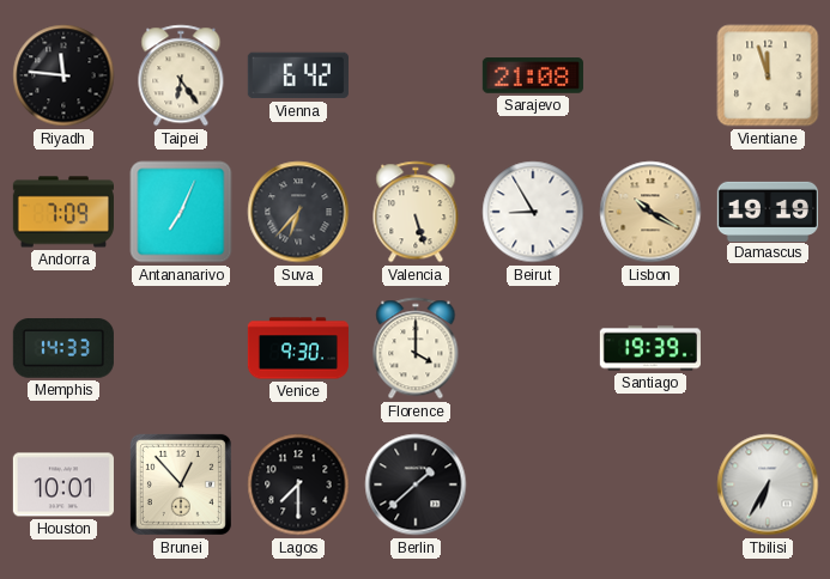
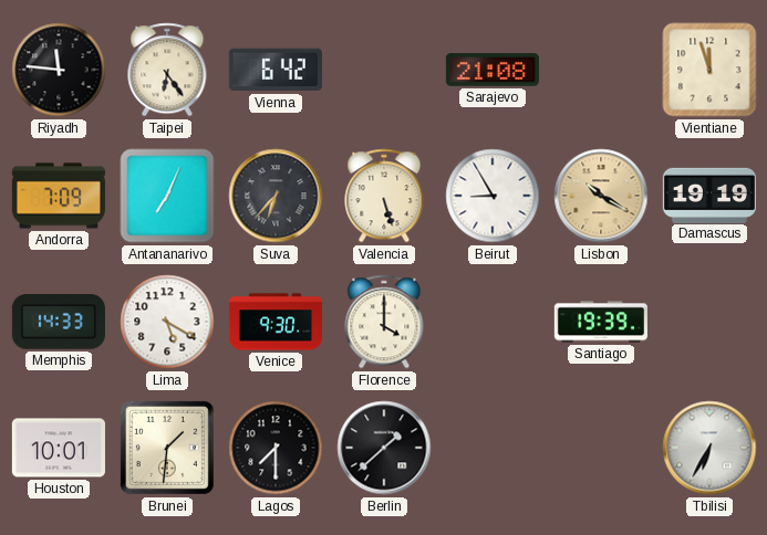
Lima: none -> 5:20 (167, 322)
Brunei: 12:53 -> 1:31 (167, 448)
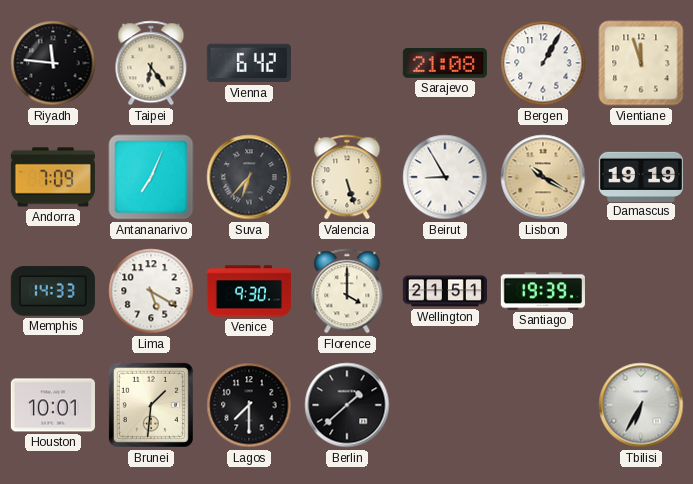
Bergen: none -> 1:05 (543, 63)
Wellington: none -> 21:51 (444, 291)
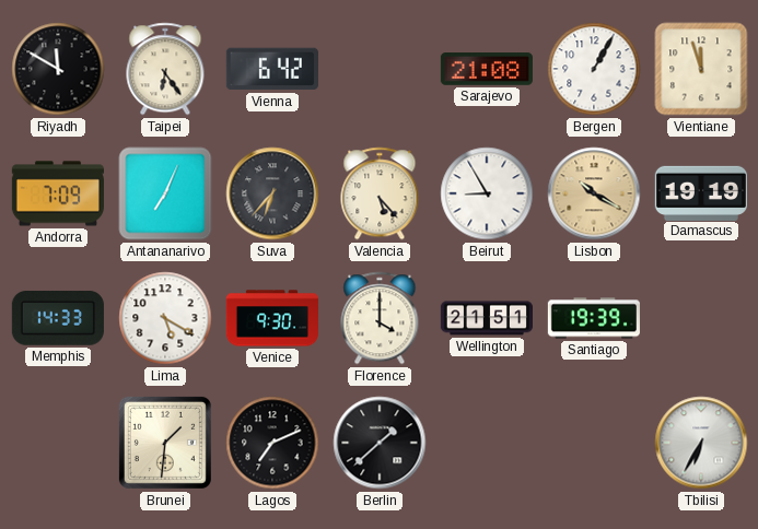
Riyadh: 11:46 -> 11:50 (58, 69)
Valencia: 5:27 -> 5:23 (380, 193)
Houston: 10:01 -> none (53, 405)
Lagos: 7:30 -> 7:11 (272, 443)
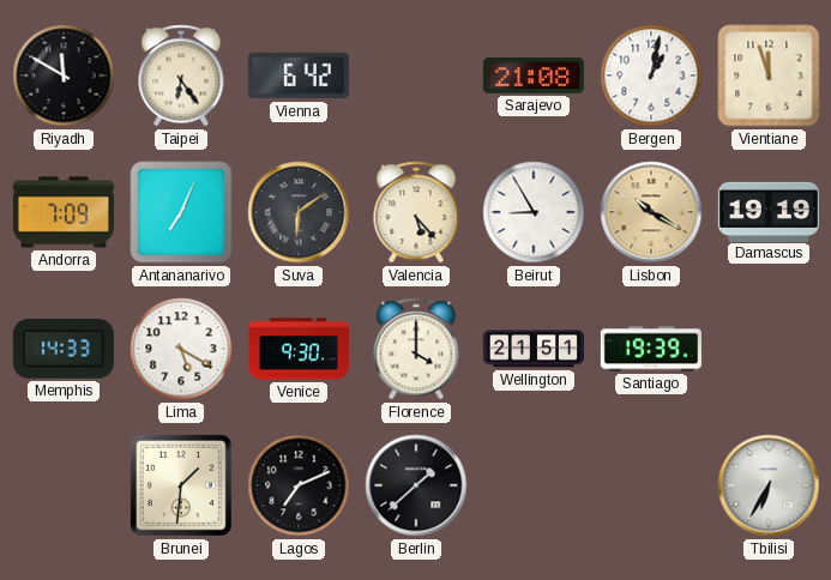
Bergen: 1:05 -> 1:02 (651, 75)
Suva: 6:37 -> 6:09 (299, 212)
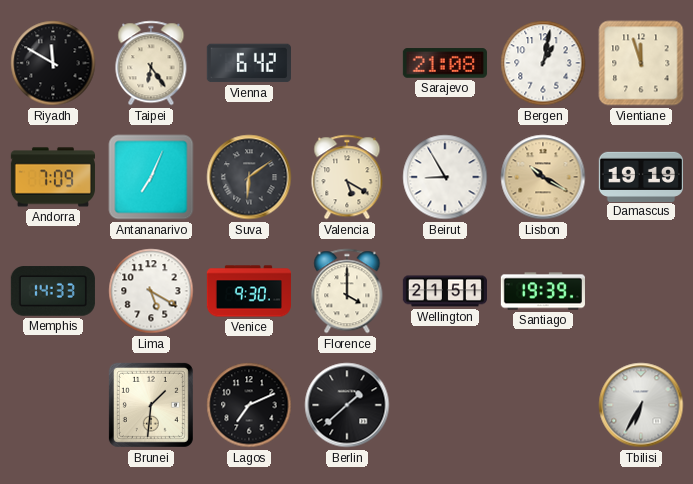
Valencia: 5:23 -> 5:20 (347, 177)
